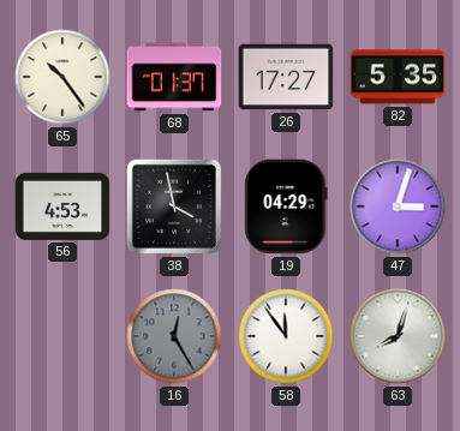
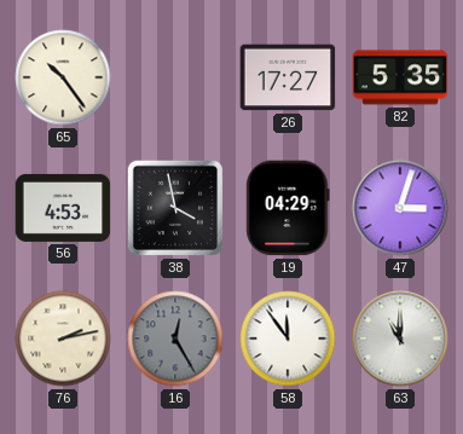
68: 01:37 -> none (174, 77)
76: none -> 2:13 (63, 338)
63: 8:03 -> 11:00 (400, 338)
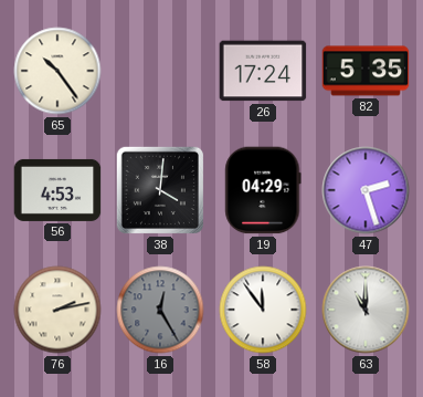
26: 17:27 -> 17:24 (263, 71)
38: 3:58 -> 4:01 (160, 190)
47: 3:03 -> 2:27 (366, 190)
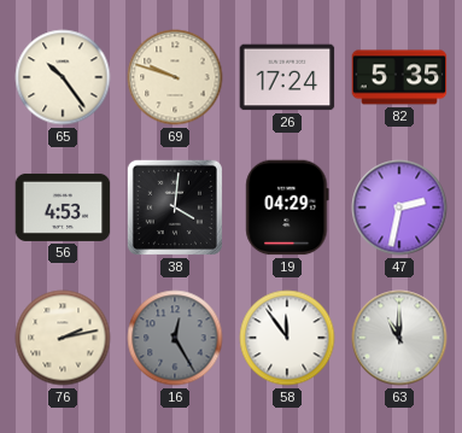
69: none -> 9:48 (175, 77)
47: 2:27 -> 2:32 (399, 207)
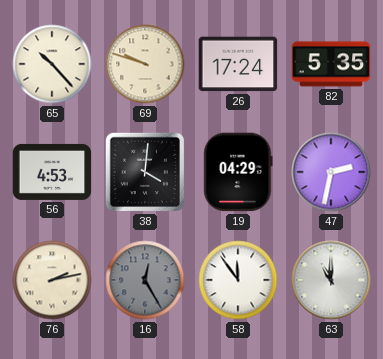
65: 10:24 -> 10:23 (52, 64)
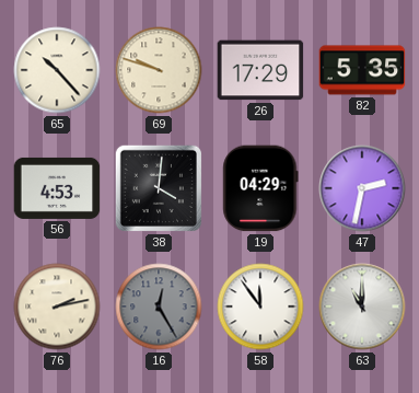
26: 17:24 -> 17:29 (260, 70)
